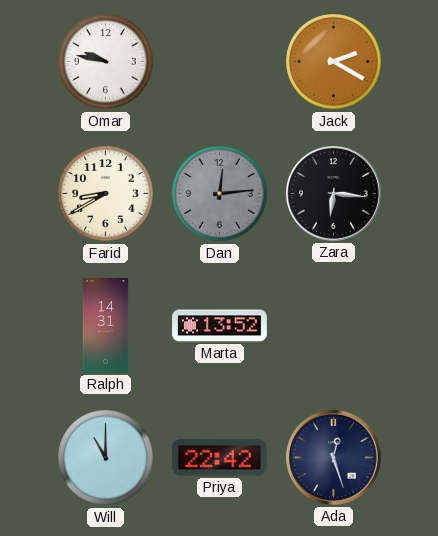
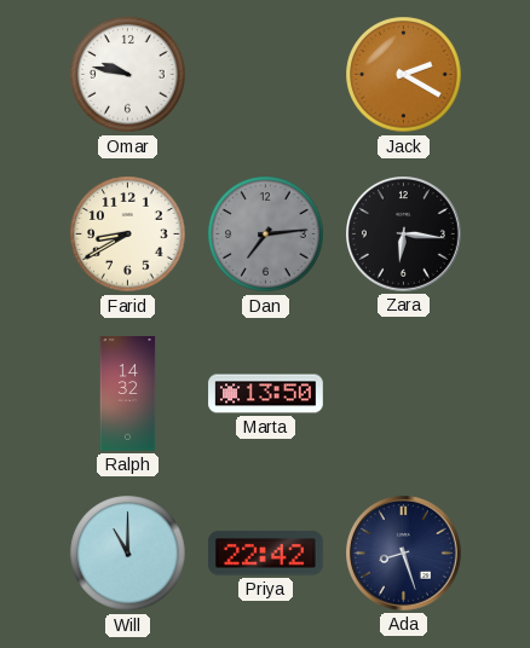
Dan: 12:14 -> 7:14 (266, 235)
Ralph: 14:31 -> 14:32 (128, 394)
Marta: 13:52 -> 13:50 (266, 394)
Ada: 12:27 -> 8:27 (404, 554)
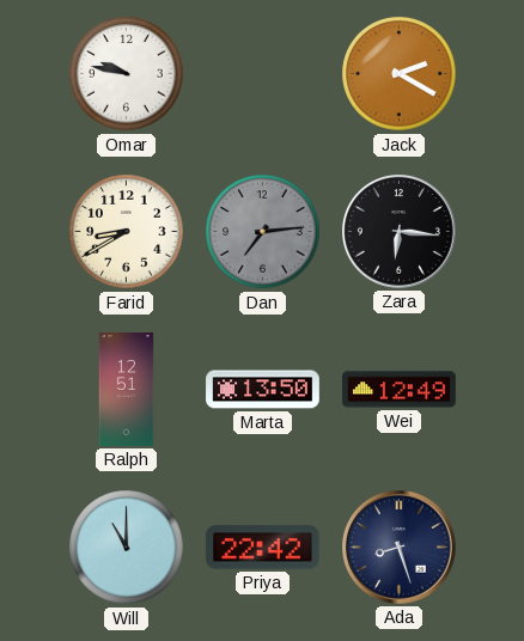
Ralph: 14:32 -> 12:51 (127, 390)
Wei: none -> 12:49 (400, 390)
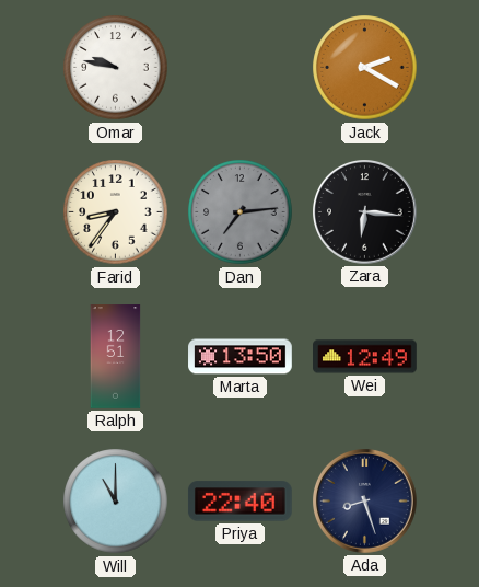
Farid: 8:40 -> 8:36 (116, 212)
Priya: 22:42 -> 22:40 (240, 502)
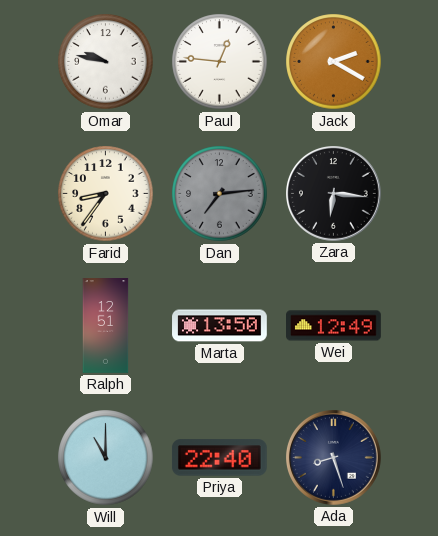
Paul: none -> 12:46 (220, 62)
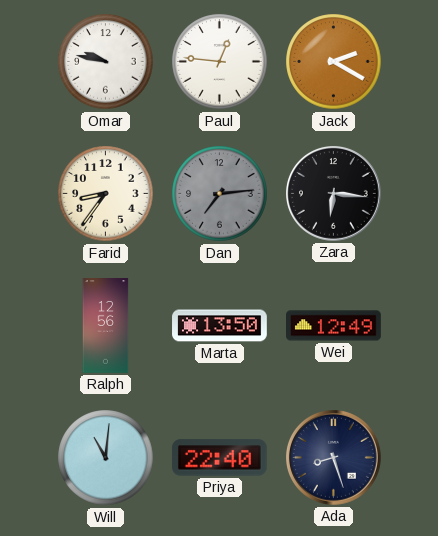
Ralph: 12:51 -> 12:56 (106, 326)
Will: 11:00 -> 11:01 (106, 458)
